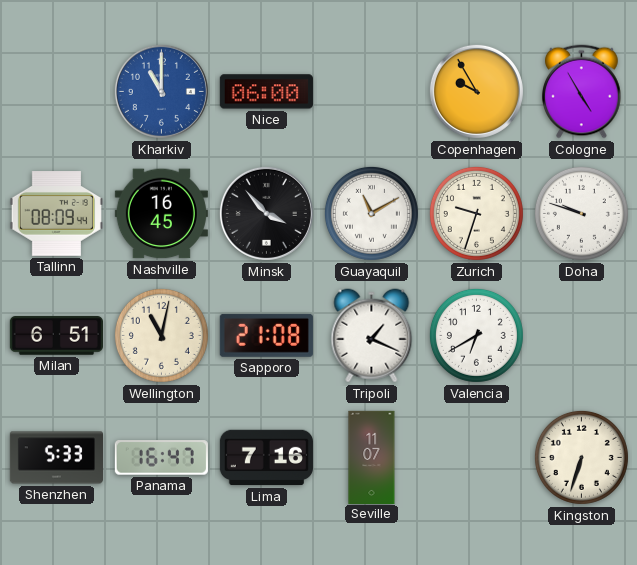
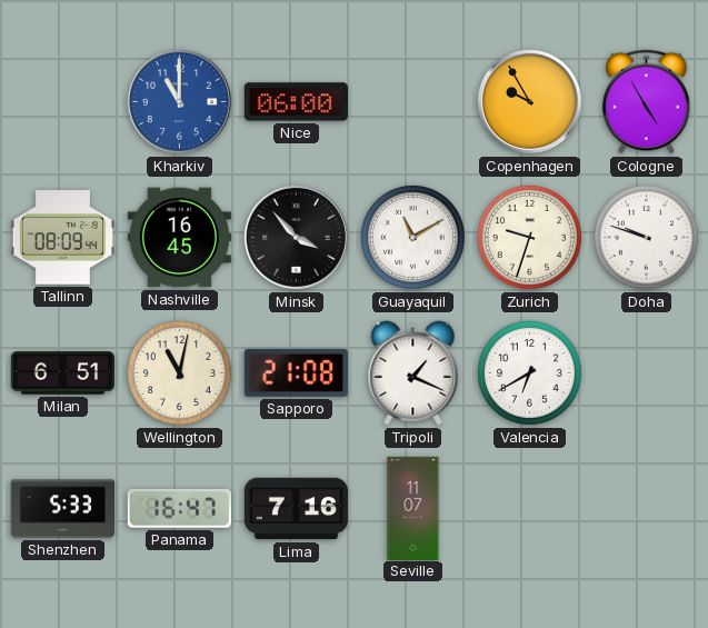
Kingston: 6:33 -> none (581, 457)
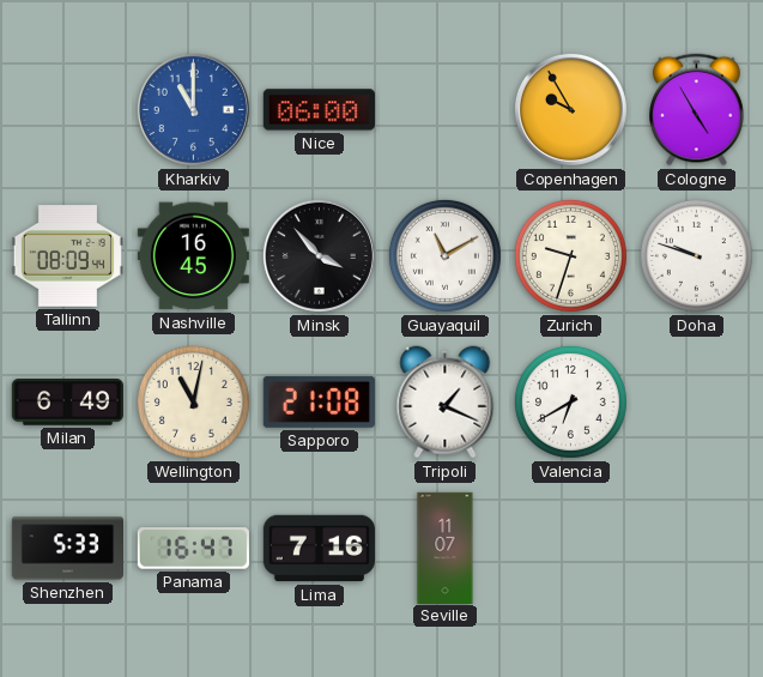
Milan: 6:51 -> 6:49 (67, 403)
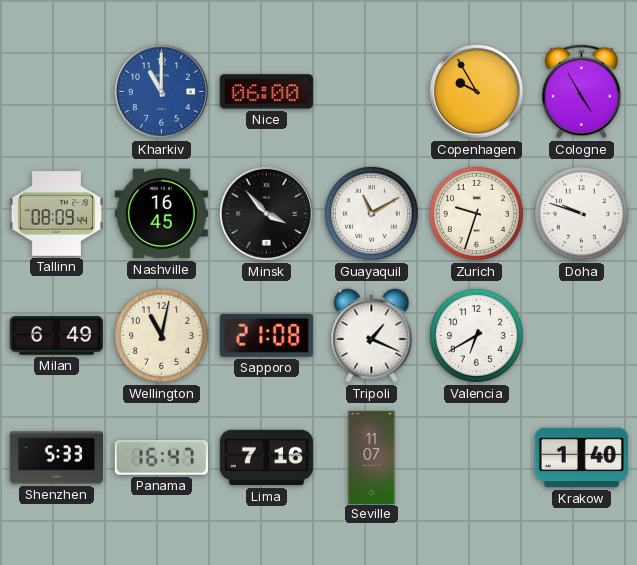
Krakow: none -> 1:40 (581, 458)
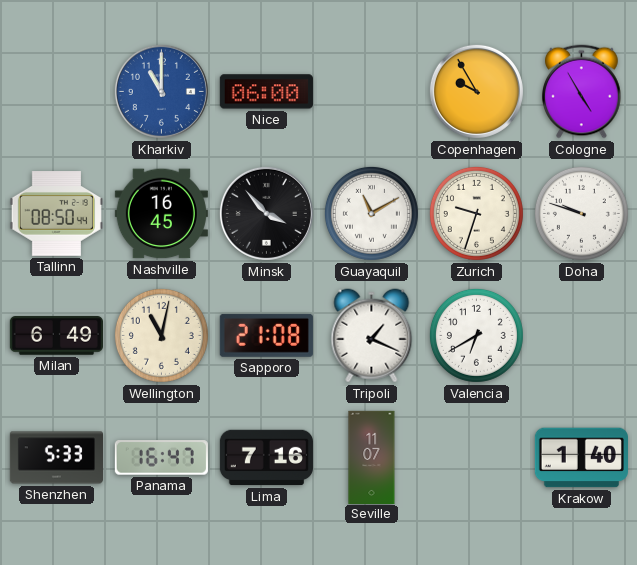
Tallinn: 08:09 -> 08:50 (56, 214)
